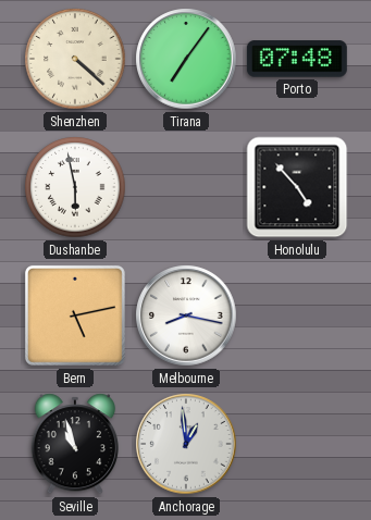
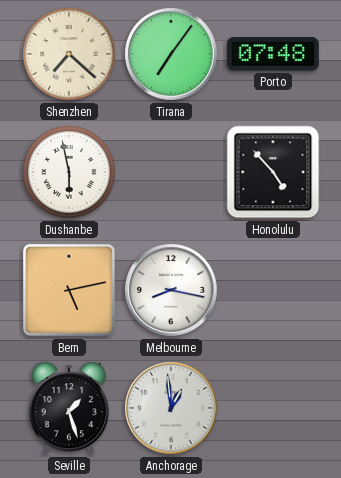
Shenzhen: 4:22 -> 7:22 (69, 54)
Seville: 10:57 -> 1:27 (68, 408)
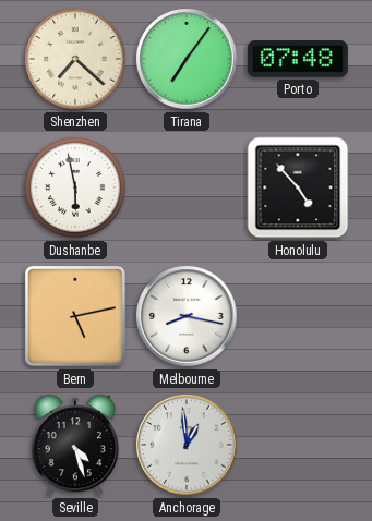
Seville: 1:27 -> 4:27 (74, 445)
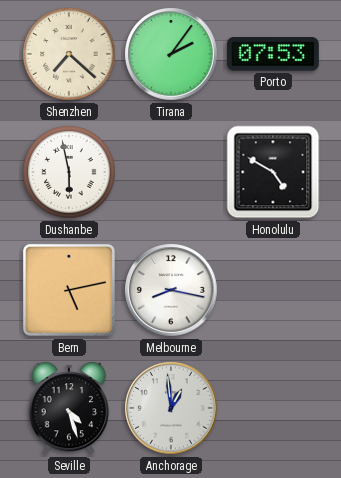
Tirana: 7:06 -> 2:06 (171, 54)
Porto: 07:48 -> 07:53 (273, 54)
Honolulu: 4:53 -> 4:50 (273, 172)
